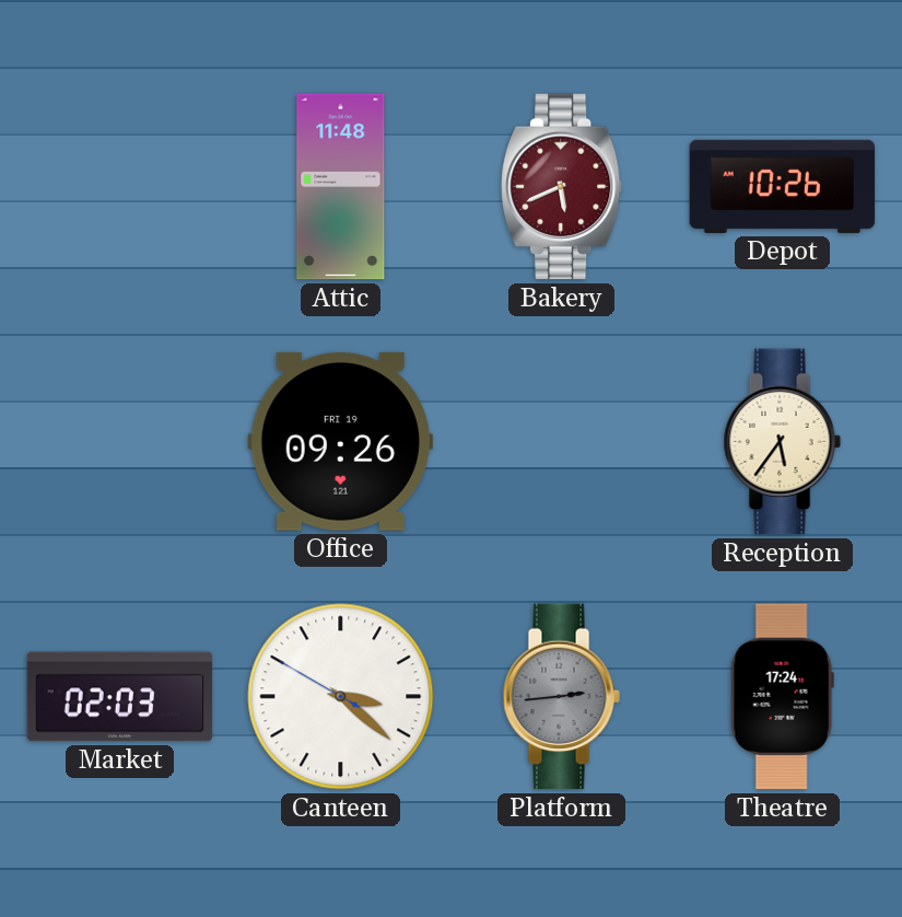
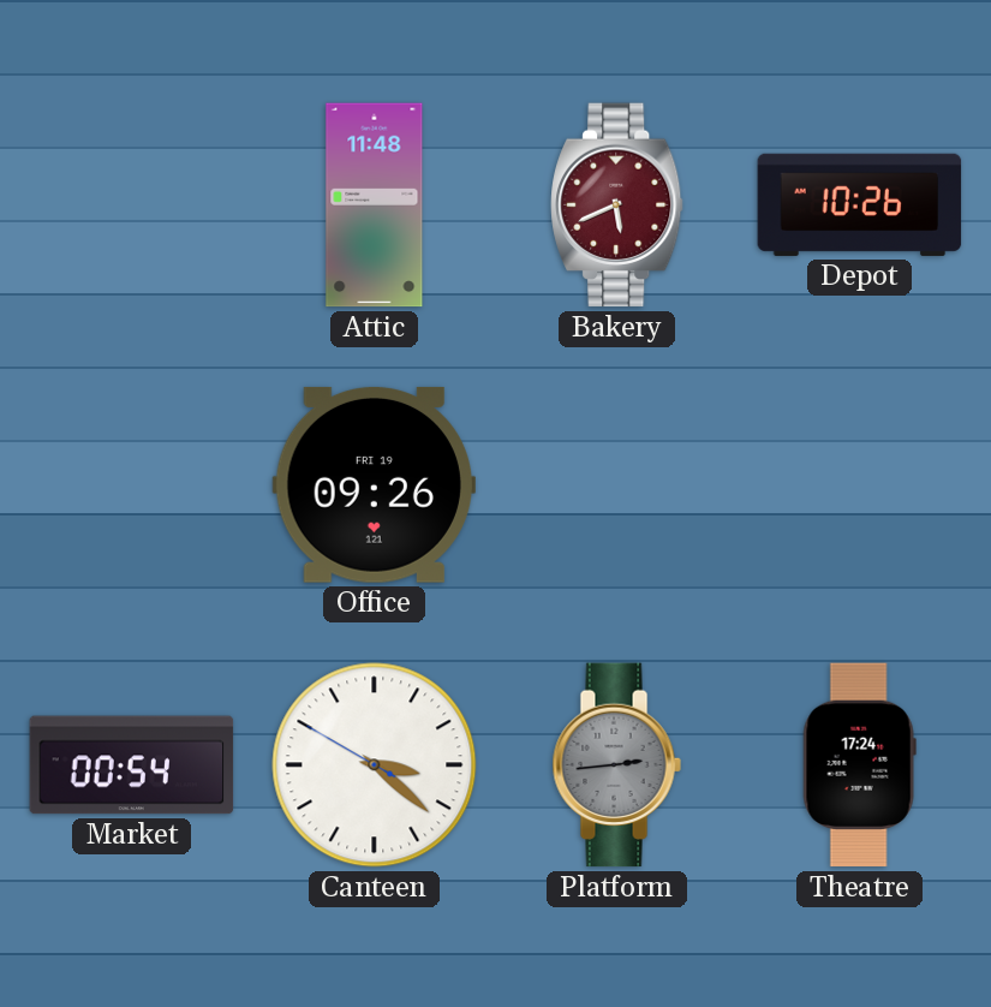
Reception: 5:36 -> none (782, 442)
Market: 02:03 -> 00:54 (132, 765)
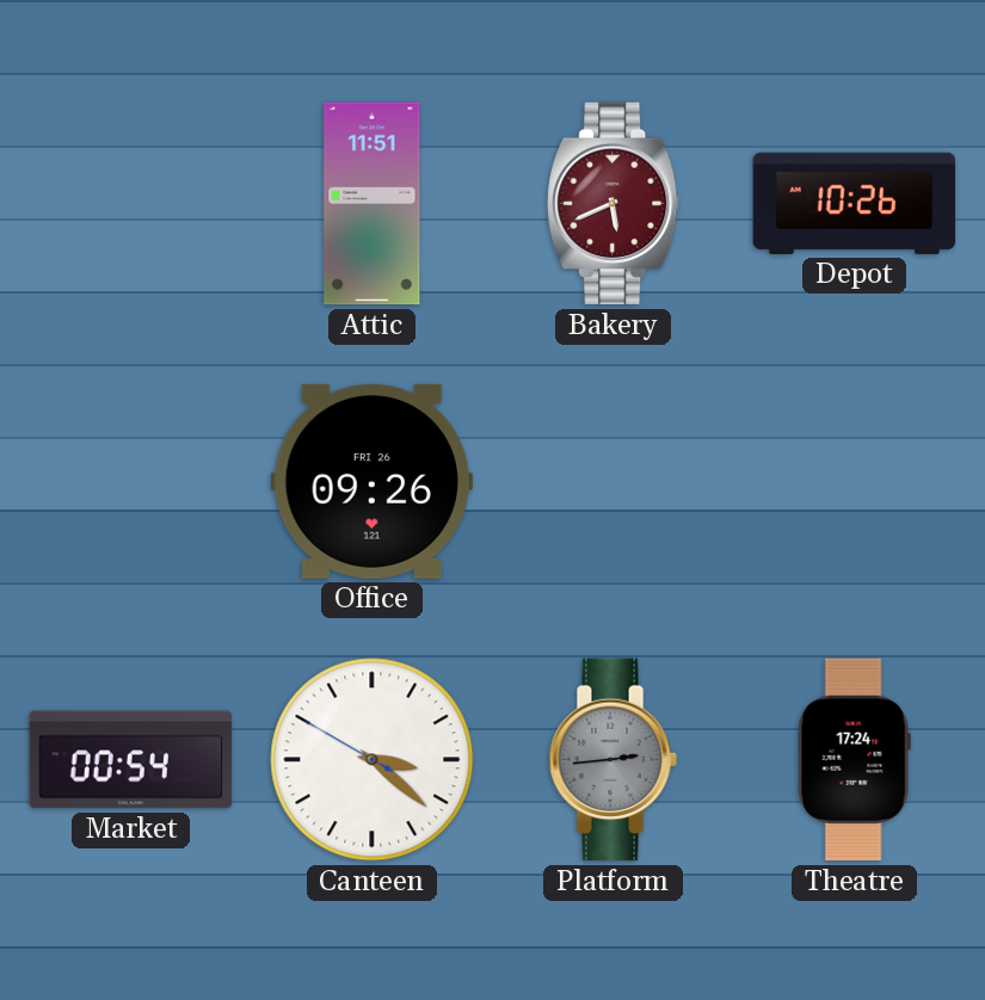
Attic: 11:48 -> 11:51 (373, 204)
Office date: FRI 19 -> FRI 26 (371, 481)
